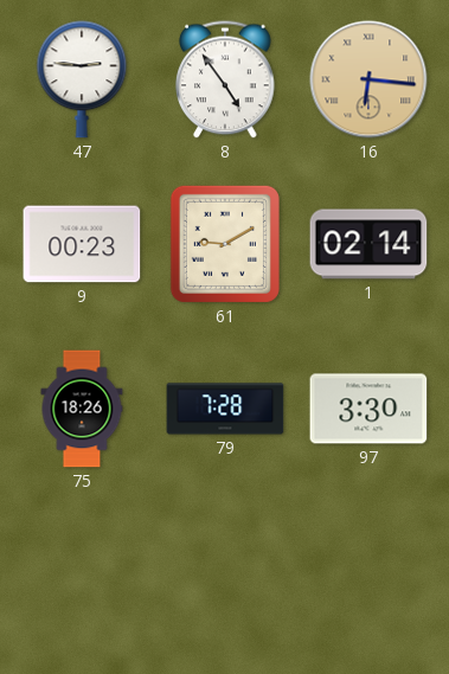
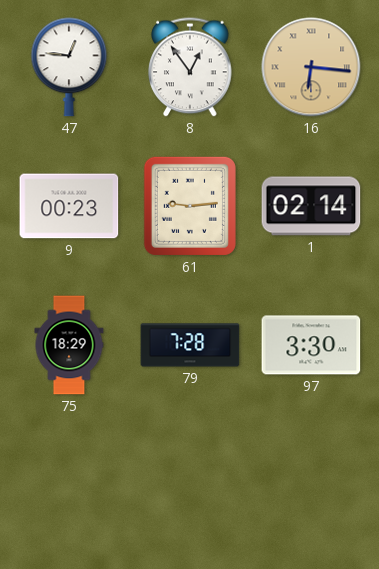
47: 2:46 -> 12:46 (69, 67)
8: 4:54 -> 12:54 (190, 67)
61: 9:10 -> 9:14 (190, 206)
75: 18:26 -> 18:29 (69, 345)
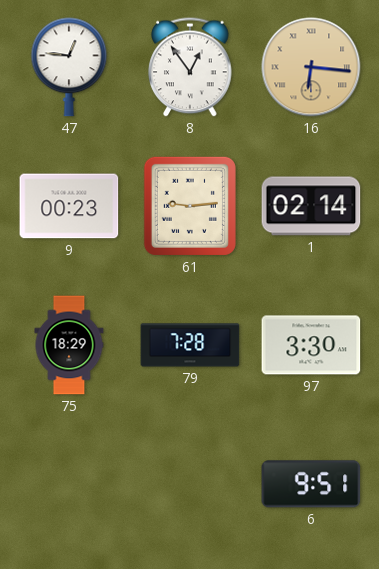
6: none -> 9:51 (311, 484)
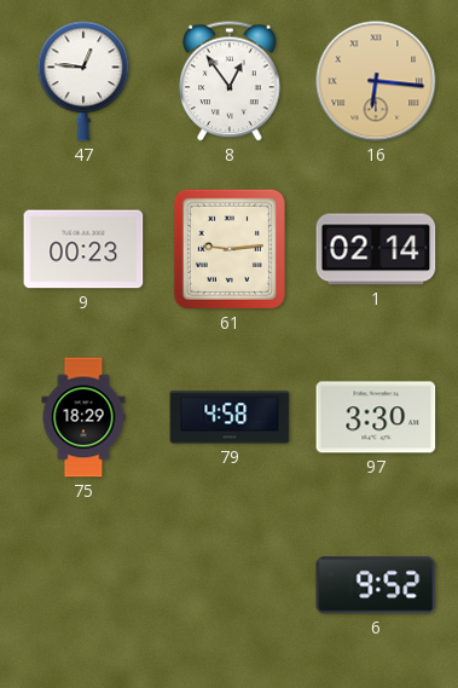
79: 7:28 -> 4:58 (230, 417)
6: 9:51 -> 9:52 (376, 585)
